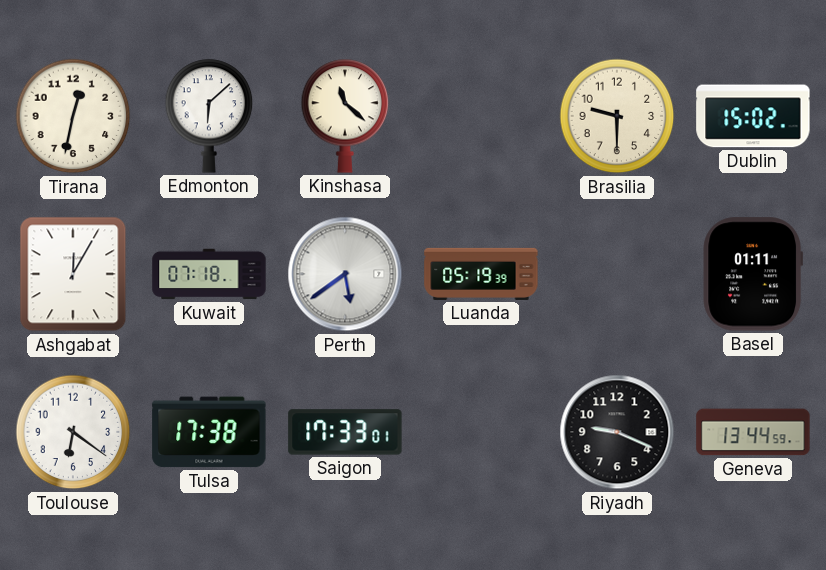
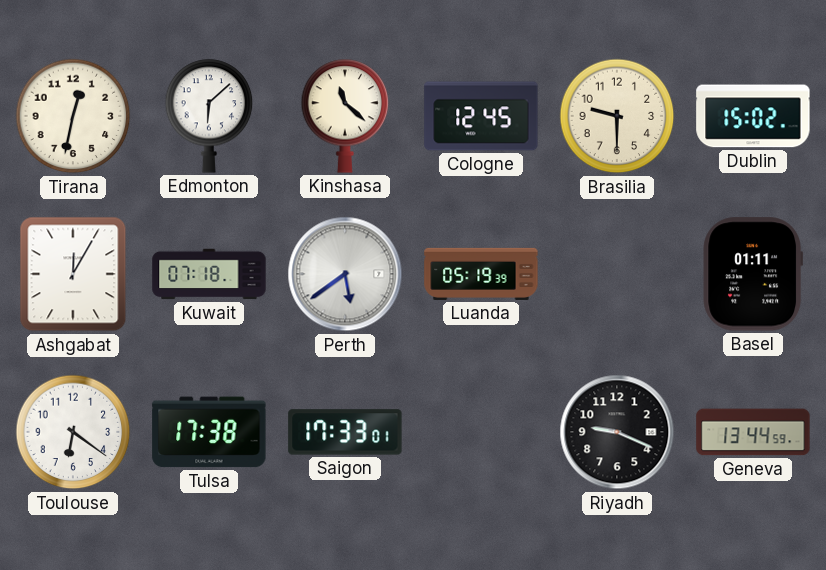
Cologne: none -> 12:45 (481, 116)
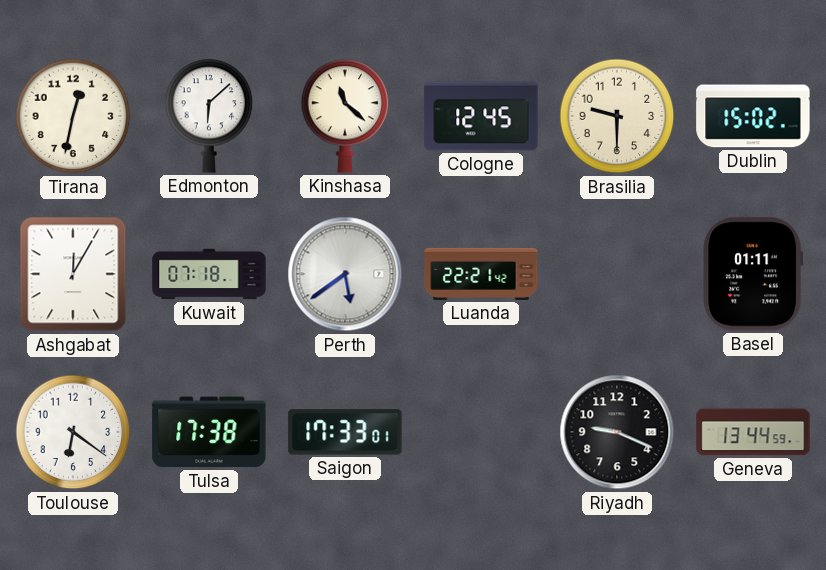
Luanda: 05:19 -> 22:21 (481, 274)
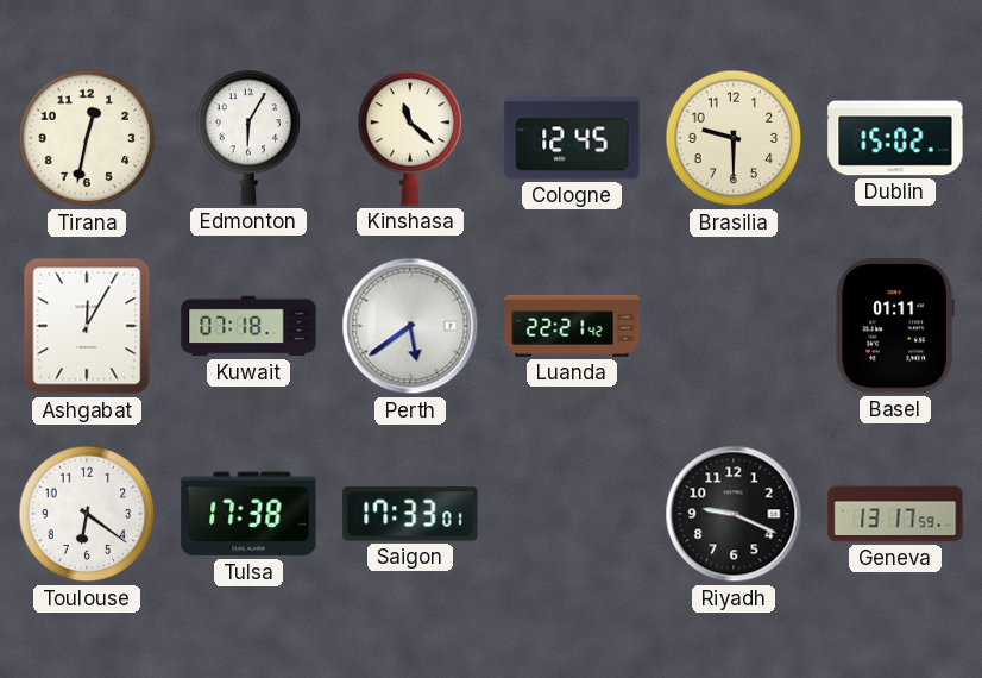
Edmonton: 6:08 -> 6:05 (248, 138)
Geneva: 13:44 -> 13:17 (895, 514)
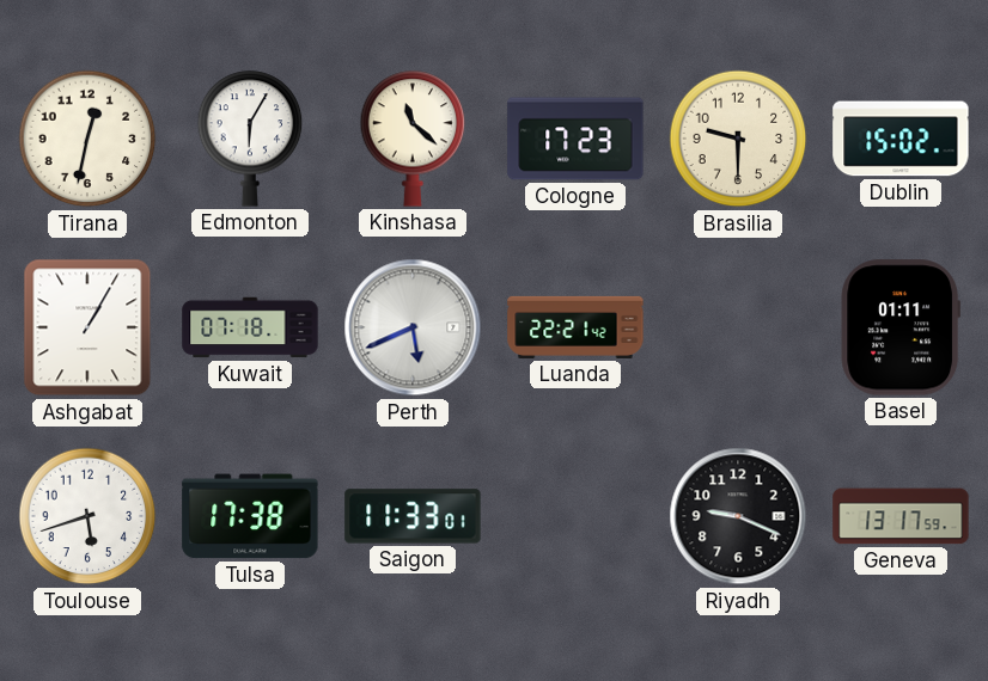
Cologne: 12:45 -> 17:23 (575, 139)
Ashgabat: 12:05 -> 1:05 (87, 327)
Perth: 5:39 -> 5:41 (413, 327)
Toulouse: 6:21 -> 5:42 (87, 516)
Saigon: 17:33 -> 11:33 (413, 516)
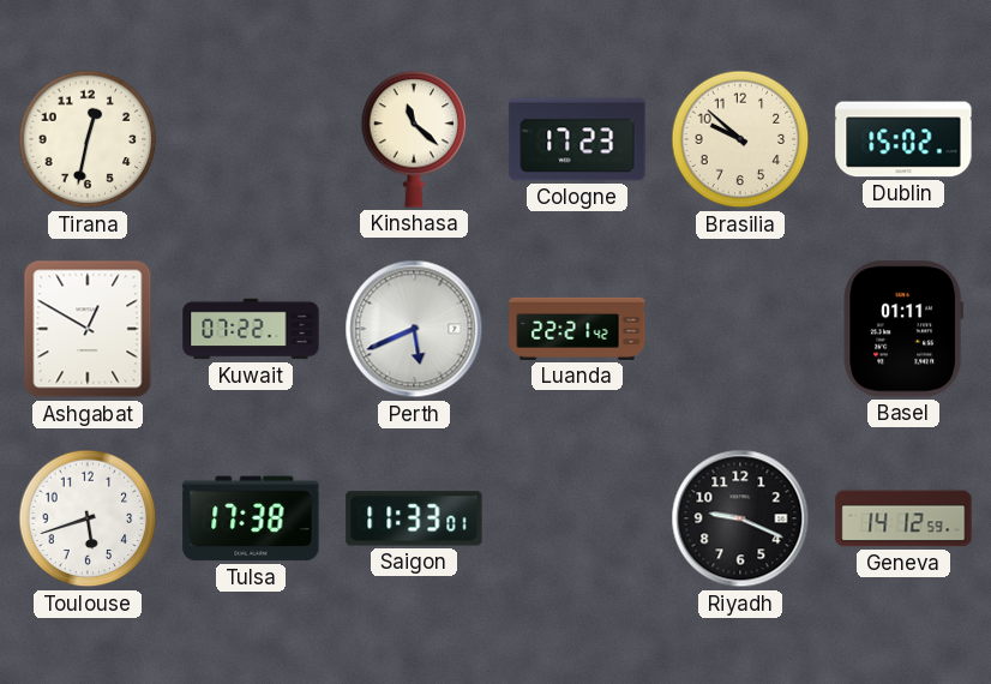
Edmonton: 6:05 -> none (250, 139)
Brasilia: 9:30 -> 9:52 (740, 139)
Ashgabat: 1:05 -> 12:50 (88, 329)
Kuwait: 07:18 -> 07:22 (251, 329)
Geneva: 13:17 -> 14:12 (903, 518)
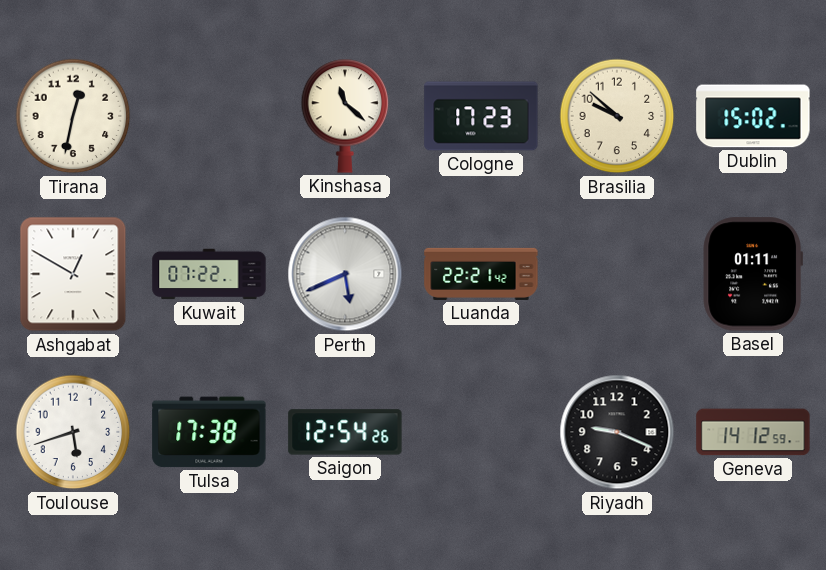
Saigon: 11:33 -> 12:54 (345, 432)
